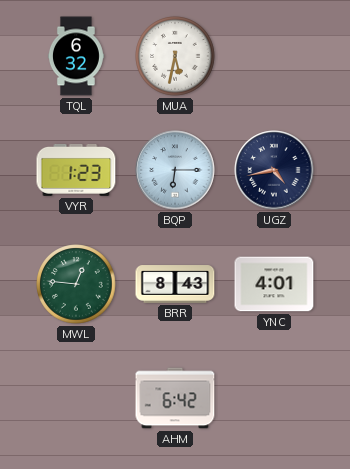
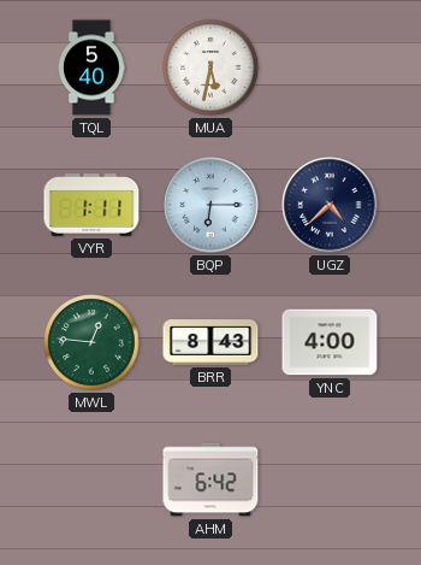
TQL: 6:32 -> 5:40 (91, 67)
VYR: 1:23 -> 1:11 (91, 205)
UGZ: 4:43 -> 4:38 (330, 205)
YNC: 4:01 -> 4:00 (330, 342)
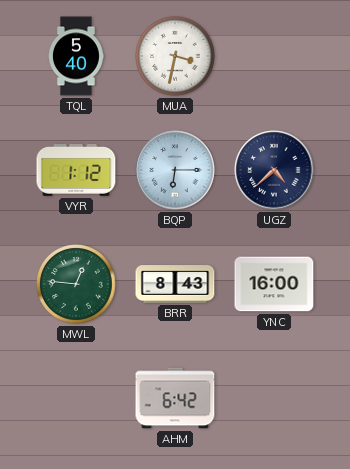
MUA: 5:32 -> 3:32 (175, 56)
VYR: 1:11 -> 1:12 (76, 170)
YNC: 4:00 -> 16:00 (274, 284)
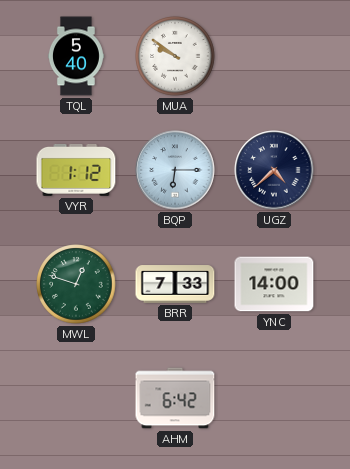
MUA: 3:32 -> 9:51 (175, 56)
MWL: 12:46 -> 12:48 (76, 284)
BRR: 8:43 -> 7:33 (175, 284)
YNC: 16:00 -> 14:00 (274, 284)
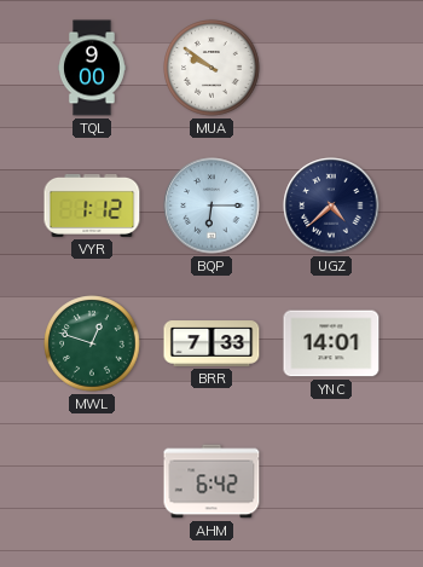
TQL: 5:40 -> 9:00 (92, 68)
YNC: 14:00 -> 14:01 (331, 343)
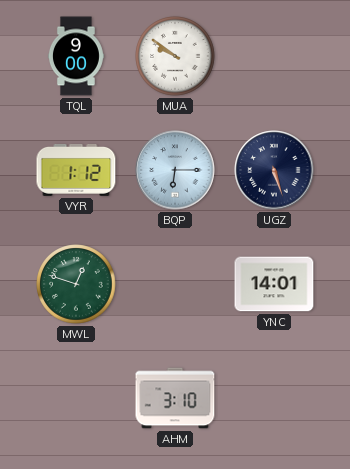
UGZ: 4:38 -> 5:27 (274, 170)
BRR: 7:33 -> none (211, 343)
AHM: 6:42 -> 3:10 (175, 398)
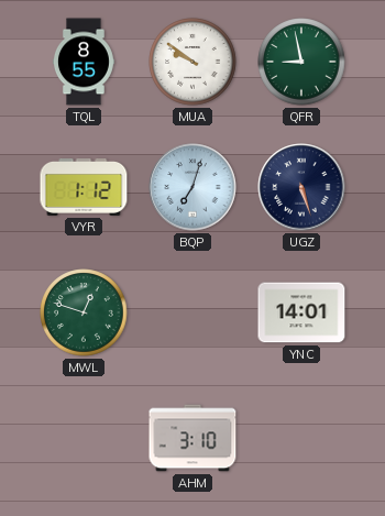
TQL: 9:00 -> 8:55 (84, 62)
QFR: none -> 8:58 (301, 62)
BQP: 6:15 -> 7:03 (193, 187)
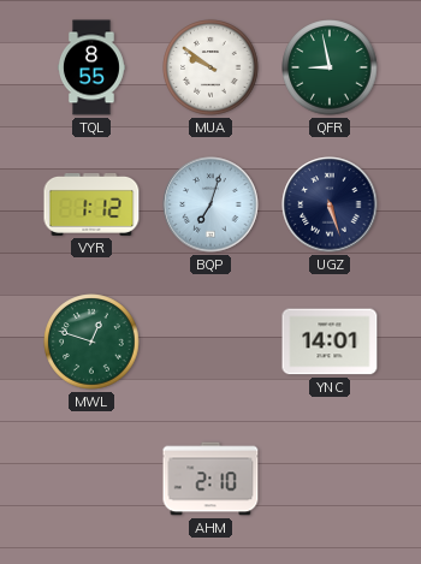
AHM: 3:10 -> 2:10 (210, 479)
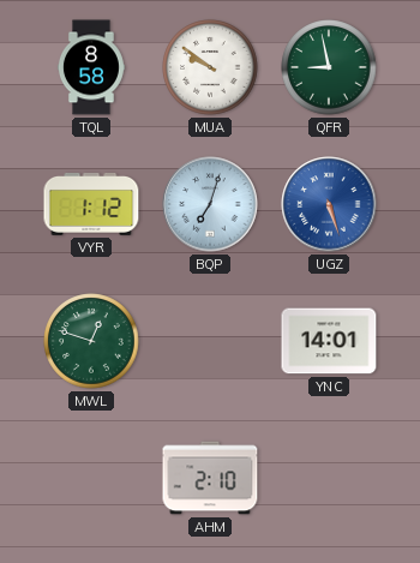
TQL: 8:55 -> 8:58 (91, 67)
UGZ dial: navy -> blue (329, 204)
